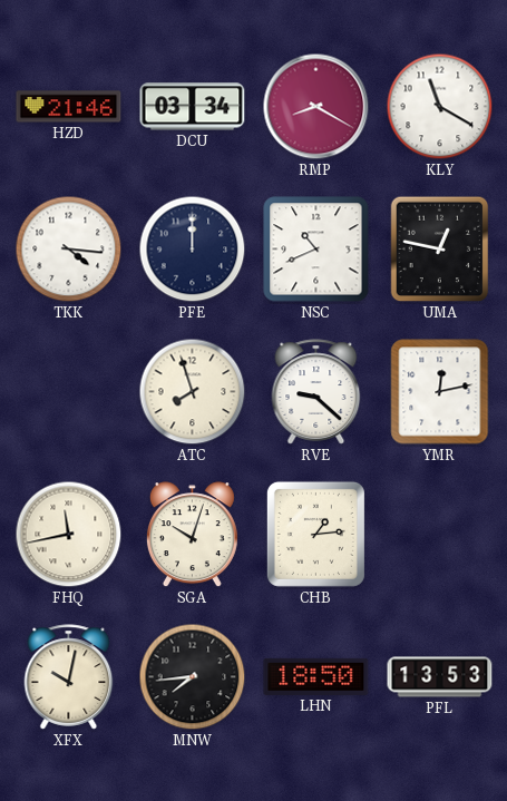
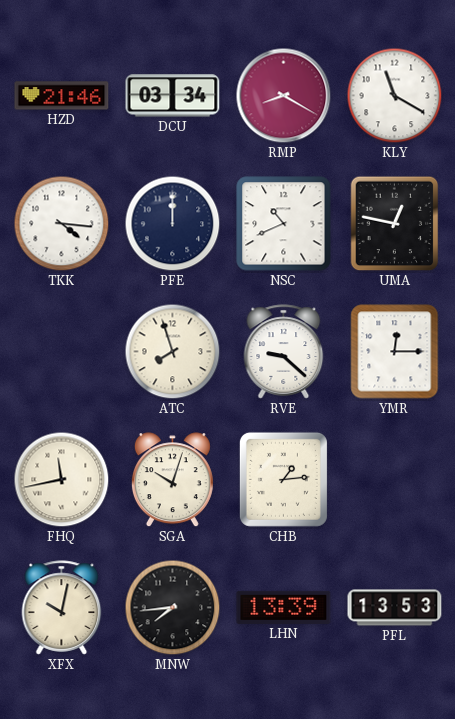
YMR: 12:13 -> 12:15 (395, 352)
LHN: 18:50 -> 13:39 (284, 607)
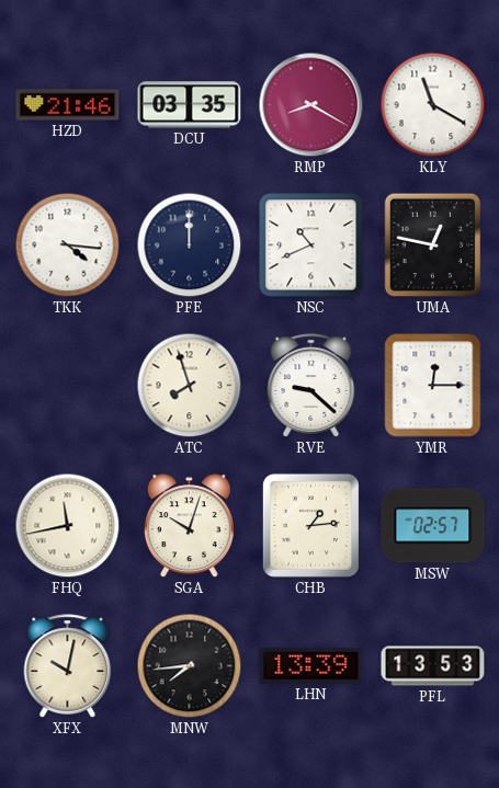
DCU: 03:34 -> 03:35 (190, 105)
MSW: none -> 02:57 (433, 526)
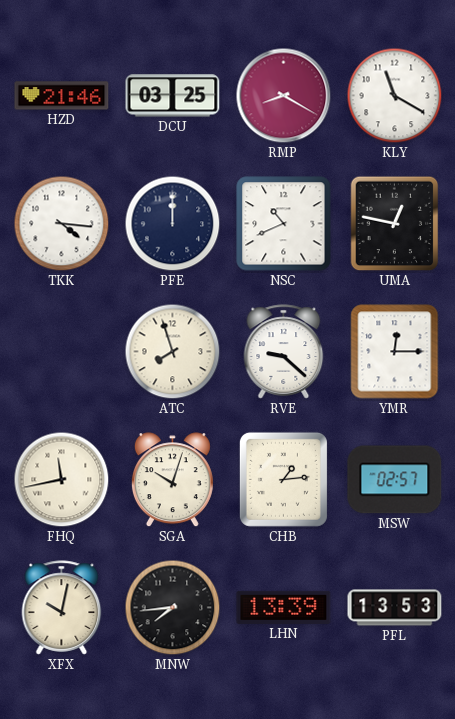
DCU: 03:35 -> 03:25 (173, 96)
